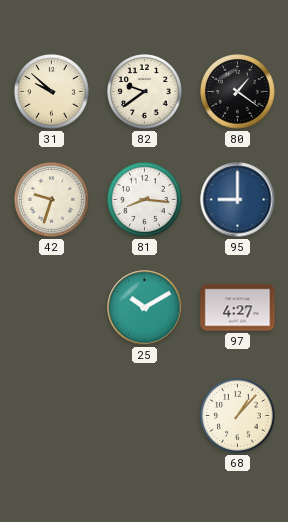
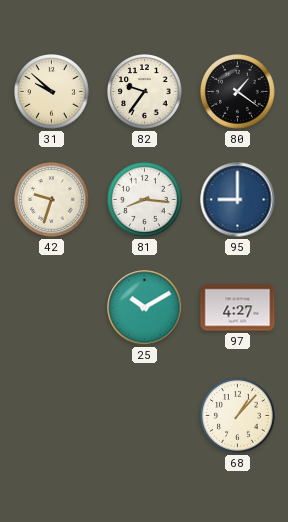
82: 9:39 -> 9:36 (145, 92)
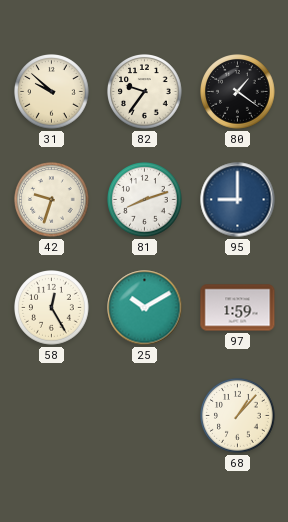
81: 8:16 -> 8:12 (145, 200)
58: none -> 12:25 (52, 308)
97: 4:27 -> 1:59 (238, 308)
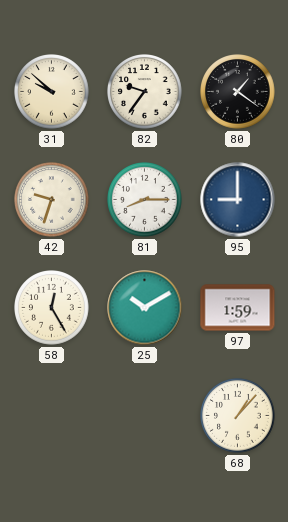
81: 8:12 -> 8:15 (145, 200)
